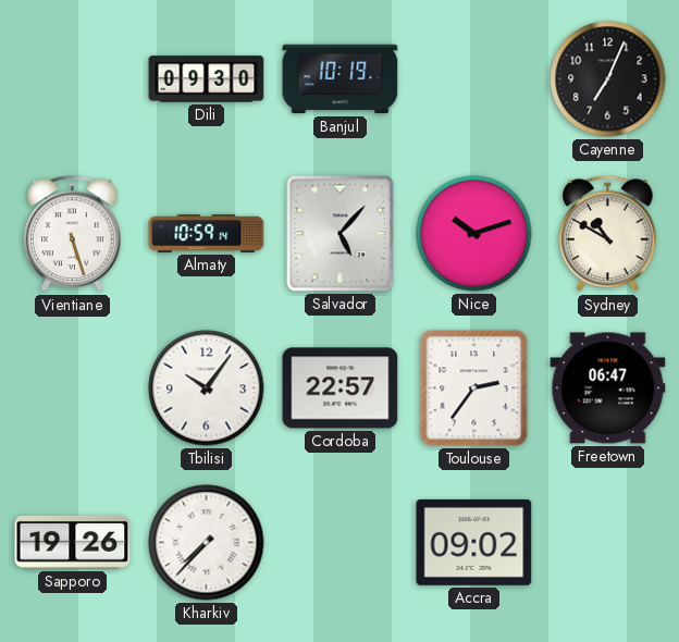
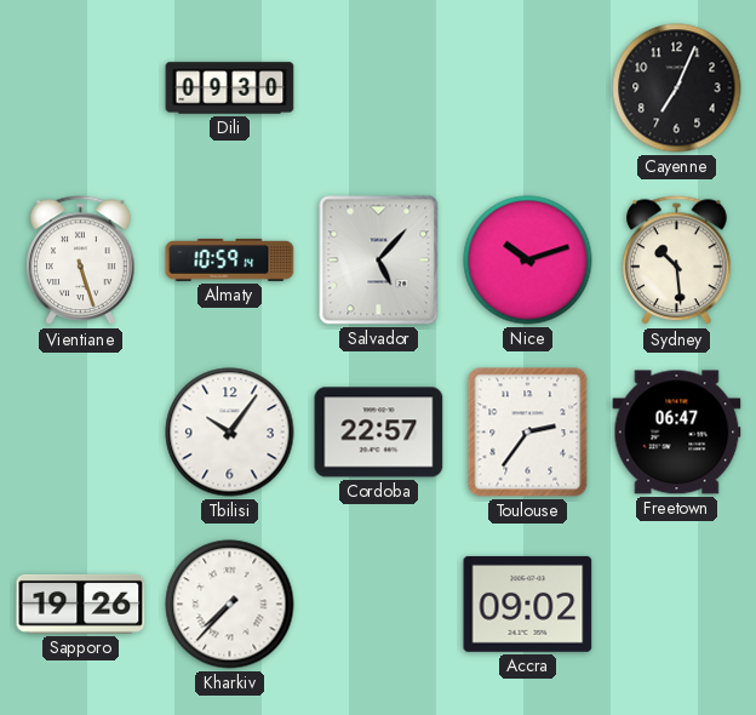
Banjul: 10:19 -> none (341, 79)
Sydney: 10:50 -> 10:29 (677, 261)
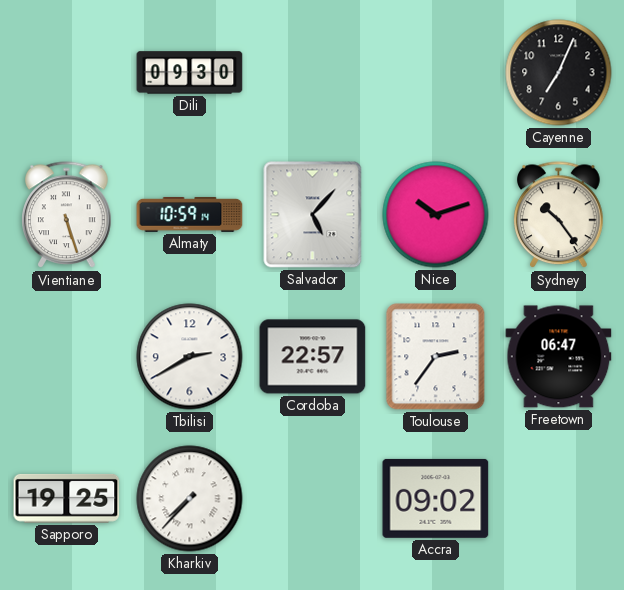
Sydney: 10:29 -> 10:24 (559, 215)
Tbilisi: 10:06 -> 2:40 (190, 357)
Sapporo: 19:26 -> 19:25 (67, 498)
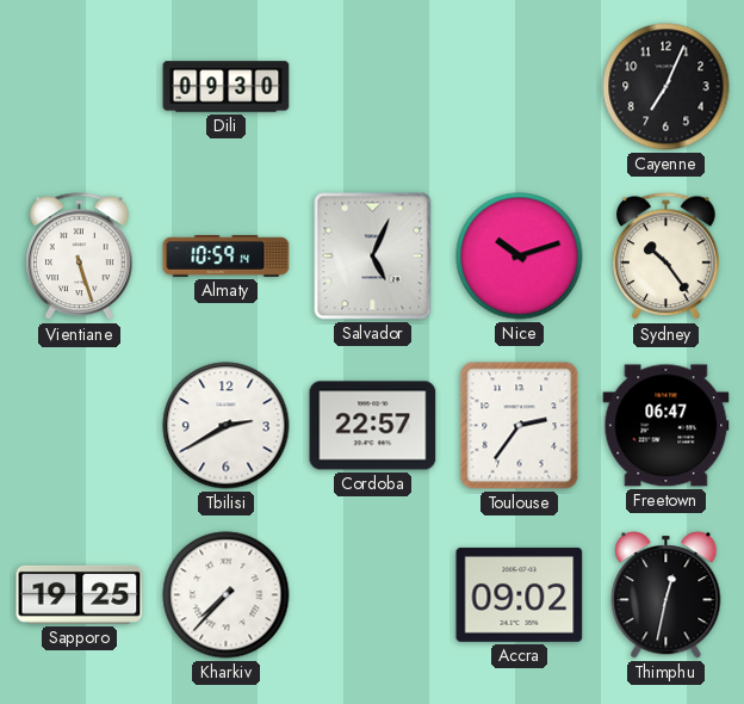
Salvador: 5:07 -> 5:04 (373, 257)
Thimphu: none -> 12:32 (666, 595)
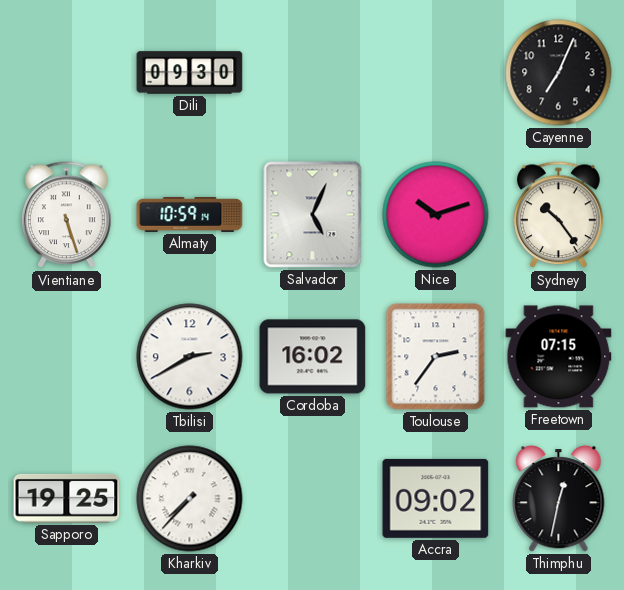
Cordoba: 22:57 -> 16:02 (313, 357)
Freetown: 06:47 -> 07:15 (559, 357)
